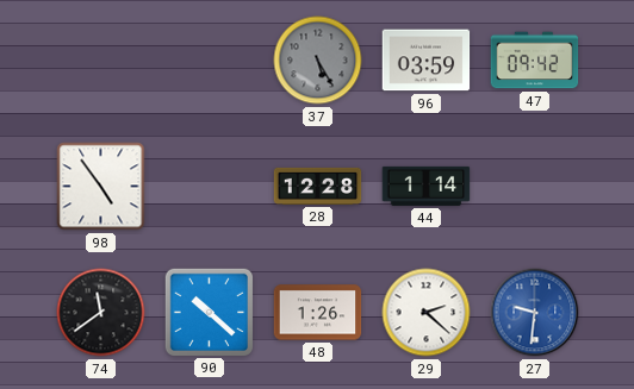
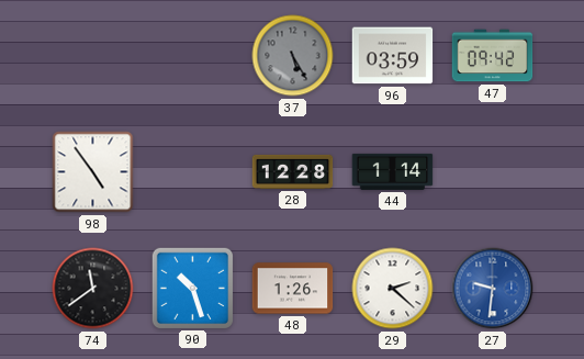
90: 10:22 -> 10:27 (192, 288)
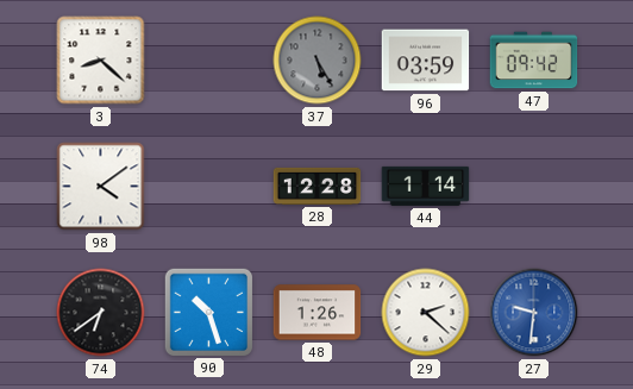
3: none -> 8:22 (101, 61)
98: 4:54 -> 4:09 (101, 187)
74: 11:39 -> 6:39 (101, 313)
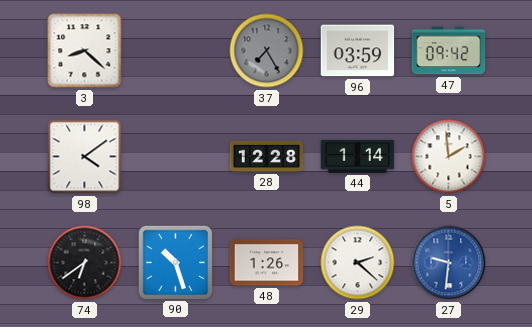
37: 5:25 -> 7:25 (267, 51)
5: none -> 1:59 (449, 157)
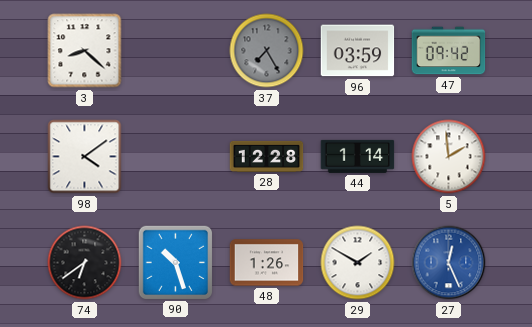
29: 2:22 -> 1:50 (358, 263)
27: 9:31 -> 12:26 (449, 263)
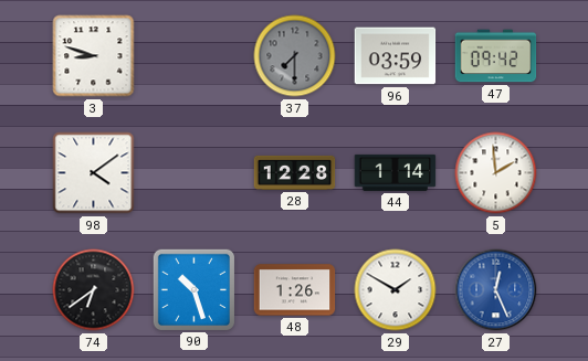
3: 8:22 -> 8:48 (94, 56)
37: 7:25 -> 7:30 (295, 56)
